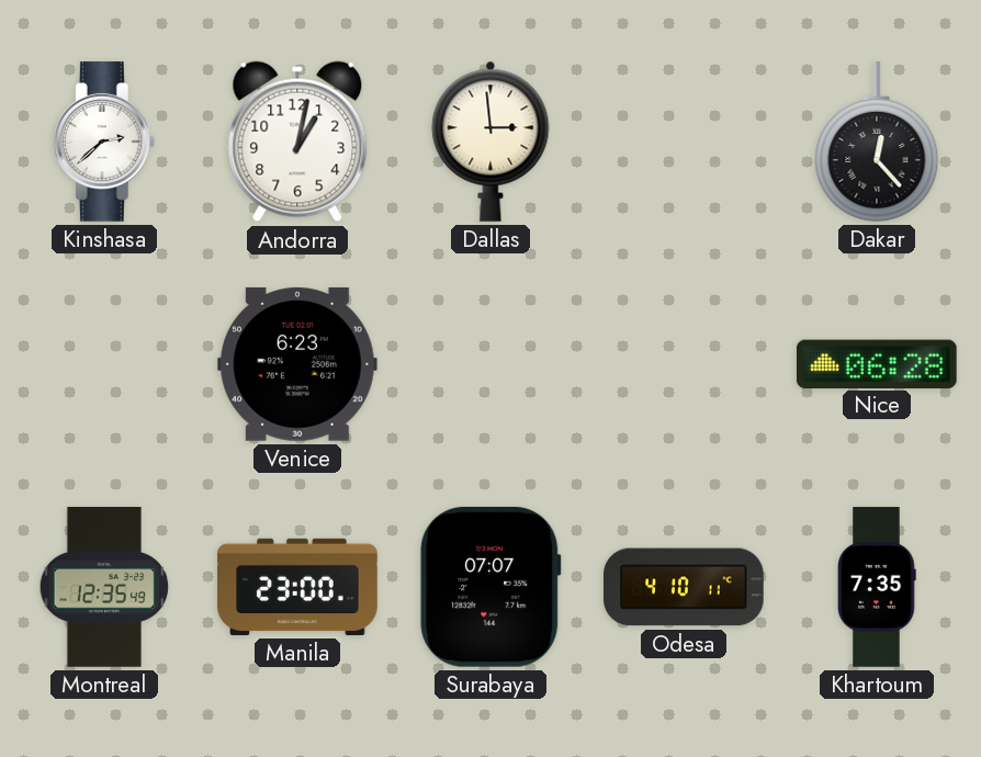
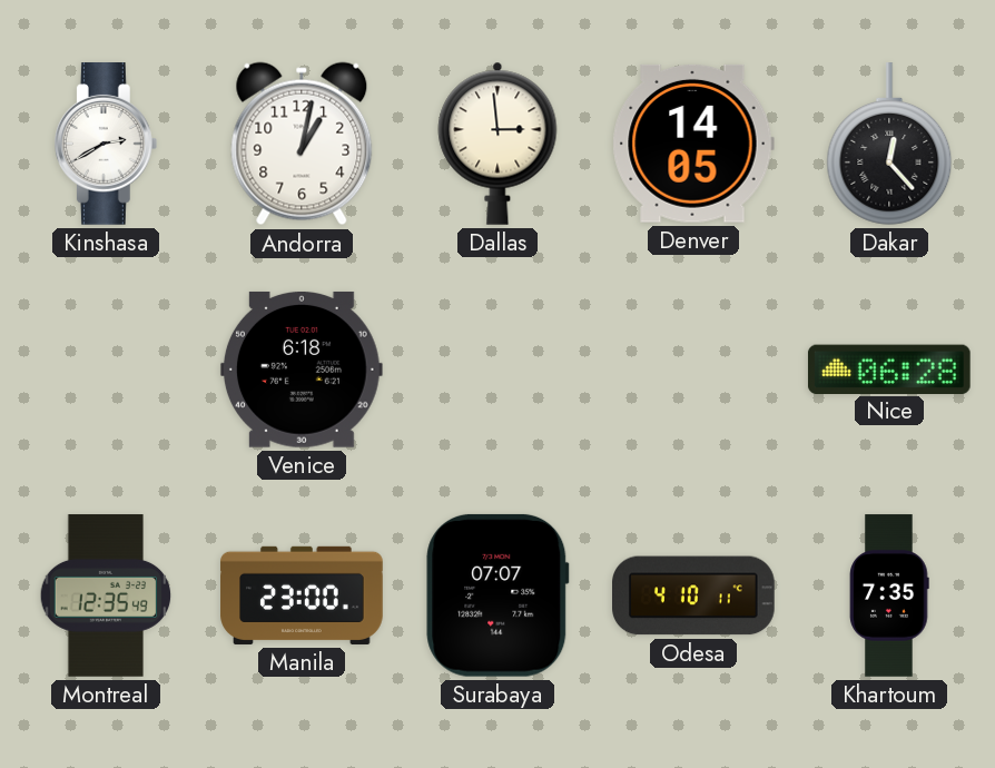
Kinshasa: 2:38 -> 2:40 (106, 145)
Denver: none -> 14:05 (693, 144)
Venice: 6:23 -> 6:18 (302, 370)
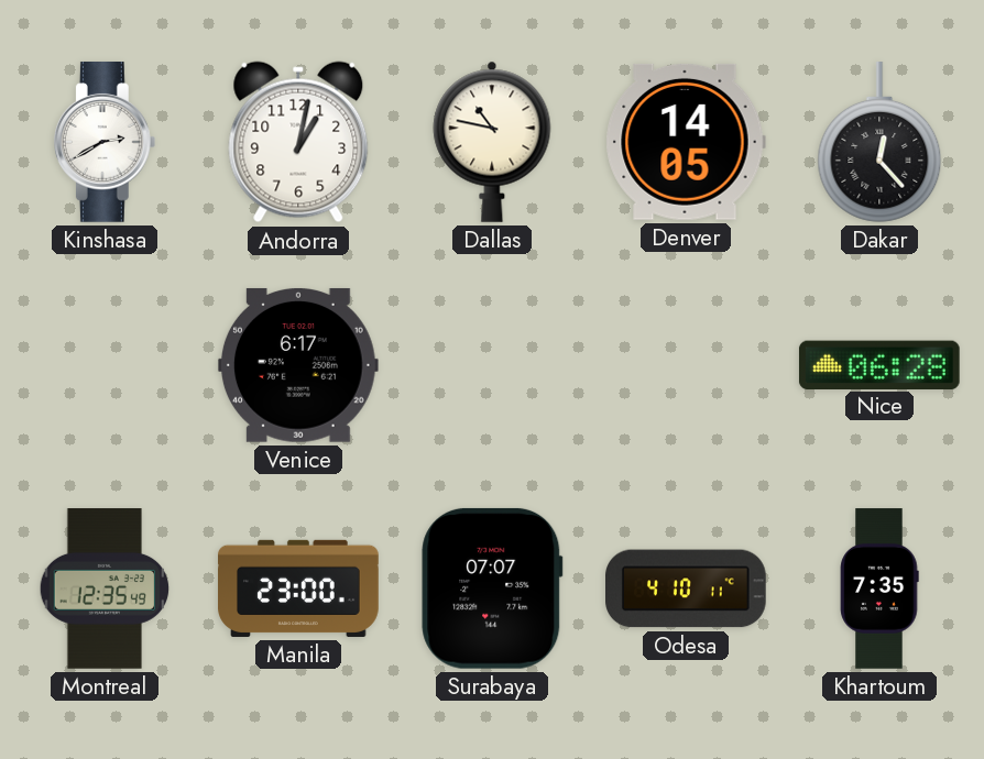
Dallas: 2:59 -> 10:47 (492, 142)
Venice: 6:18 -> 6:17 (298, 365)
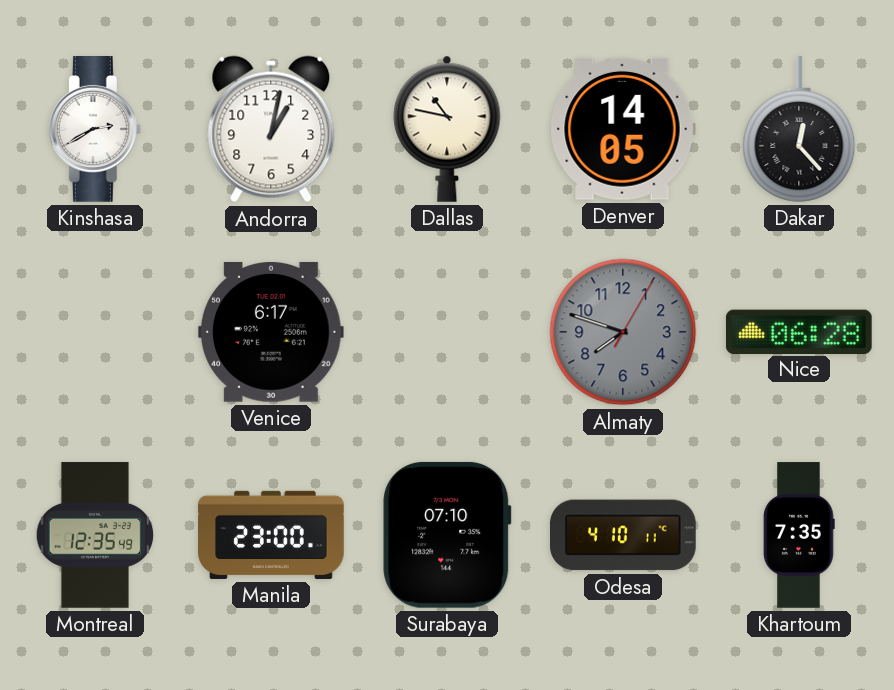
Almaty: none -> 7:48 (623, 332)
Surabaya: 07:07 -> 07:10 (447, 535)
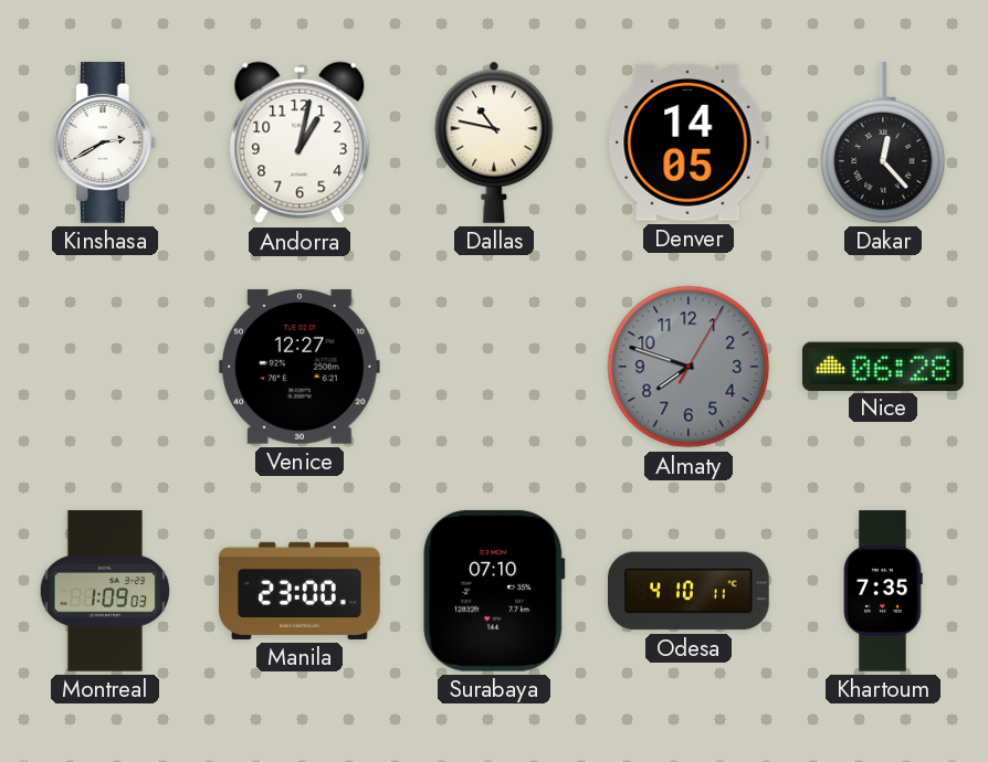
Venice: 6:17 -> 12:27 (299, 367)
Montreal: 12:35 -> 1:09 (105, 591)
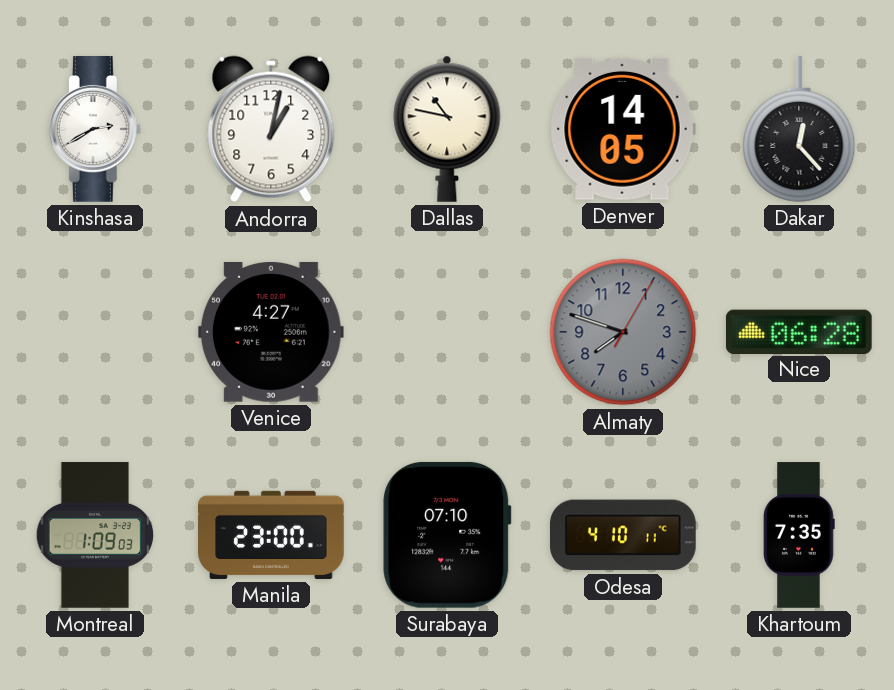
Venice: 12:27 -> 4:27 (271, 332)
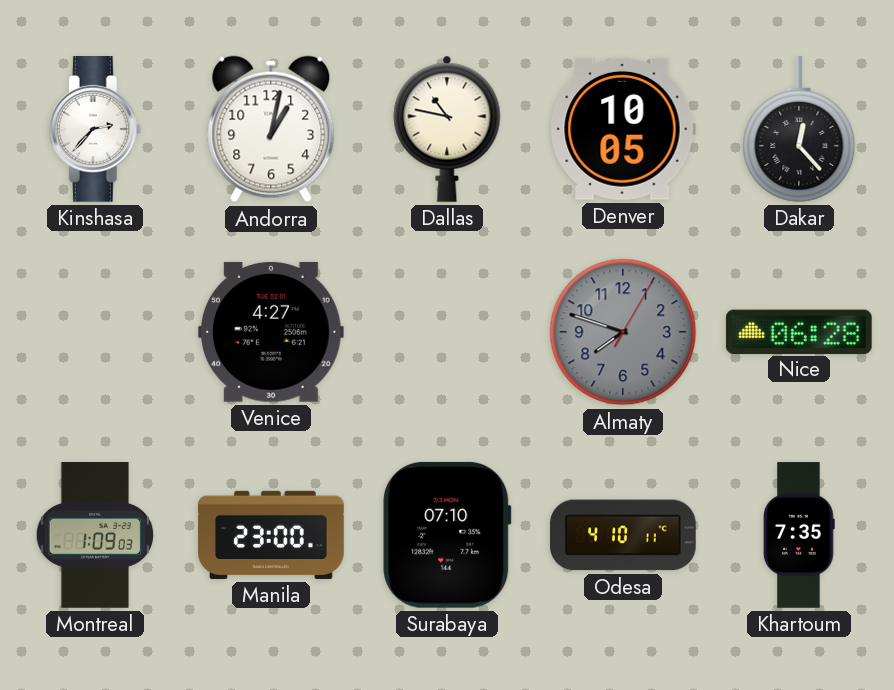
Kinshasa: 2:40 -> 2:37 (95, 130)
Denver: 14:05 -> 10:05 (623, 129)
